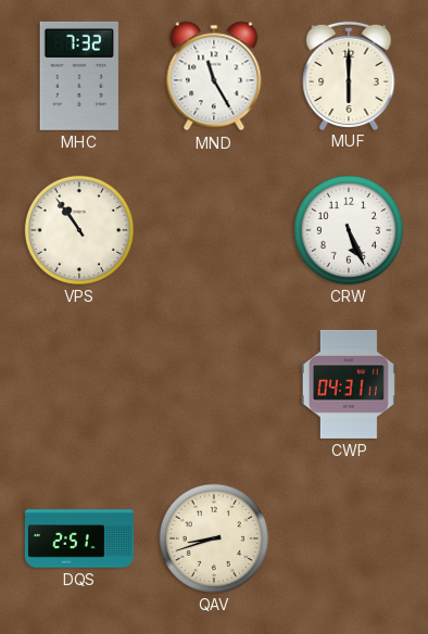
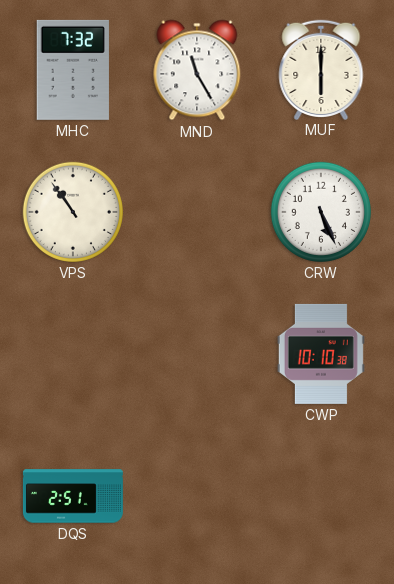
CWP: 04:31 -> 10:10 (321, 354)
QAV: 8:42 -> none (214, 538)
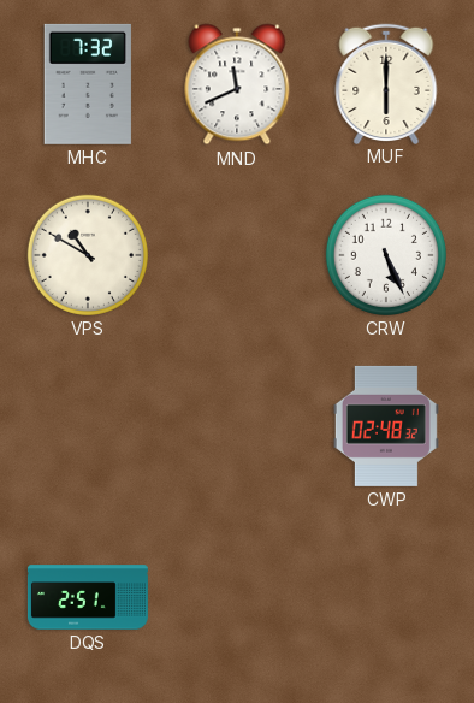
MND: 11:25 -> 11:41 (237, 84)
VPS: 10:54 -> 10:50 (88, 255)
CWP: 10:10 -> 02:48 (386, 426)
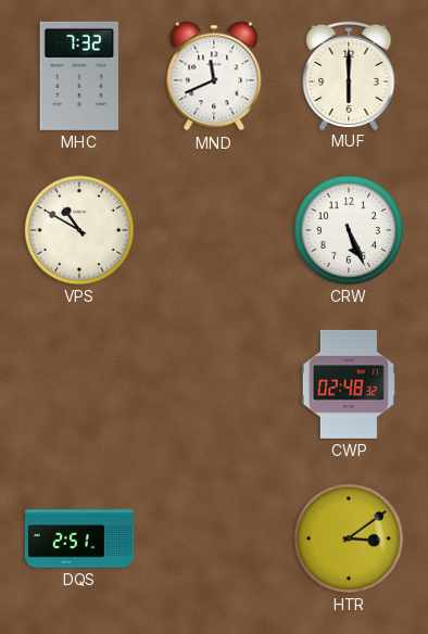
HTR: none -> 3:09 (349, 538)
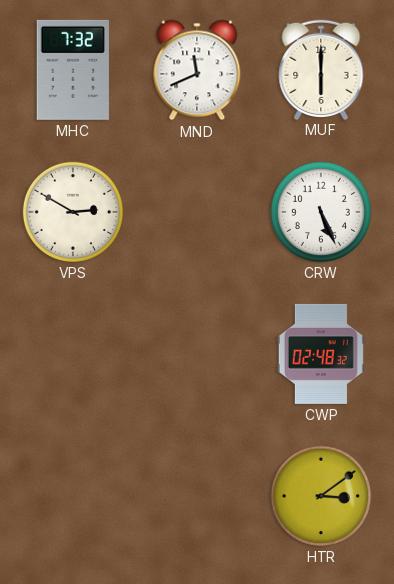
VPS: 10:50 -> 2:50 (73, 212)
DQS: 2:51 -> none (79, 538)
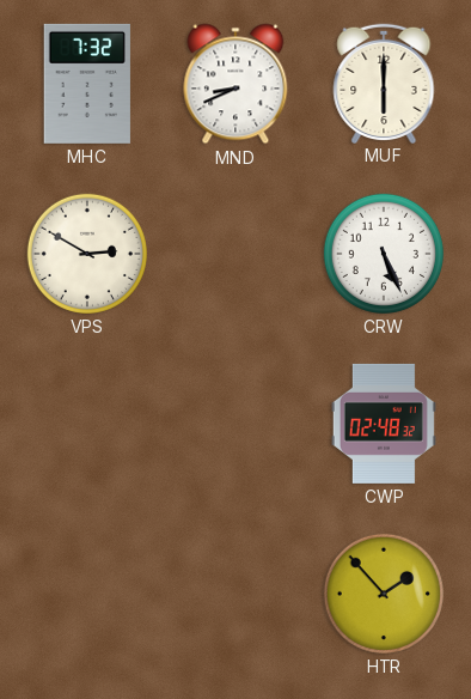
MND: 11:41 -> 8:41 (235, 84)
HTR: 3:09 -> 1:53 (384, 594)
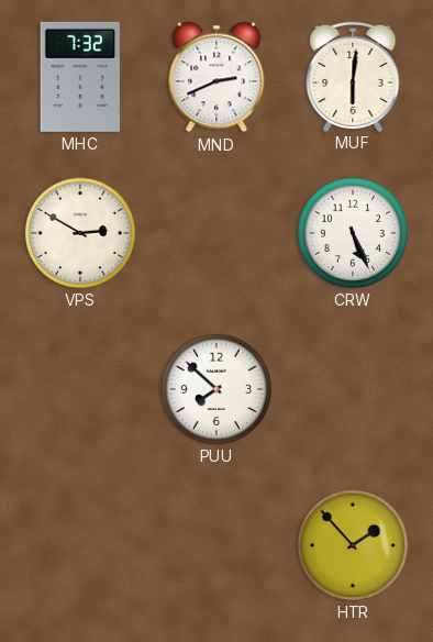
MND: 8:41 -> 2:41 (216, 77)
MUF: 6:00 -> 6:01 (353, 76)
PUU: none -> 7:52 (216, 389)
CWP: 02:48 -> none (384, 424)
